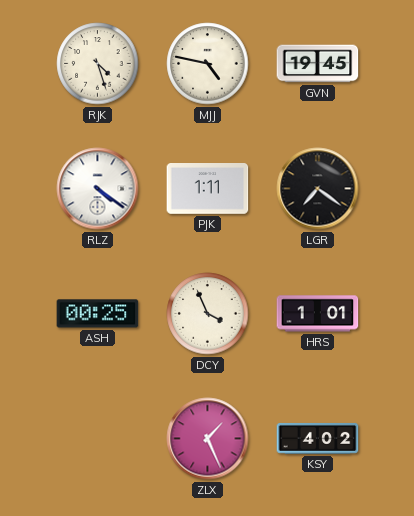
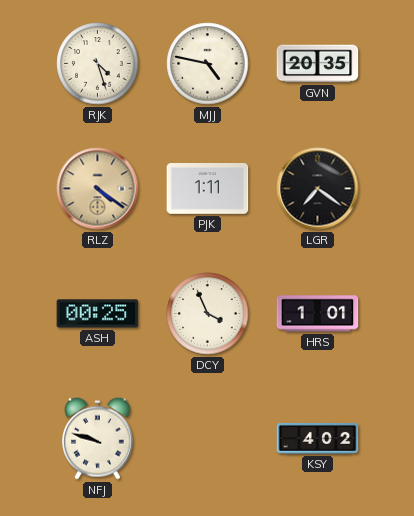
GVN: 19:45 -> 20:35 (318, 64)
RLZ dial: white -> champagne (98, 189)
NFJ: none -> 9:48 (98, 438)
ZLX: 1:26 -> none (208, 439)
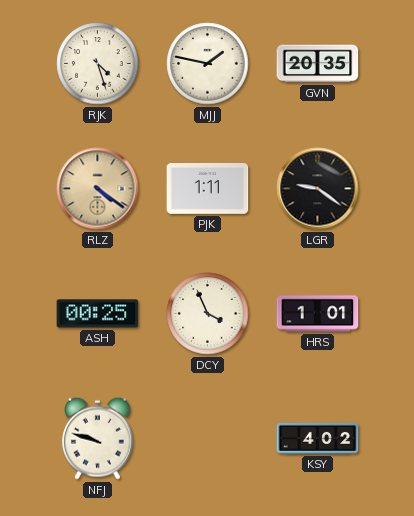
MJJ: 4:47 -> 1:47 (208, 64)
LGR: 7:21 -> 9:21 (318, 189)
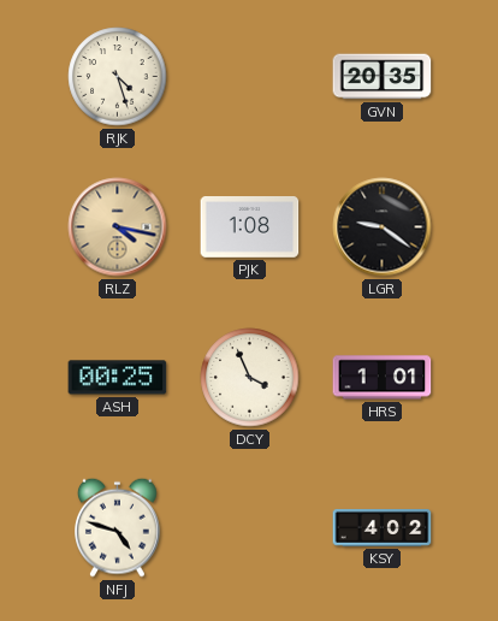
MJJ: 1:47 -> none (208, 64)
RLZ: 4:21 -> 4:17 (118, 227)
PJK: 1:11 -> 1:08 (250, 227)
NFJ: 9:48 -> 4:48 (118, 527)
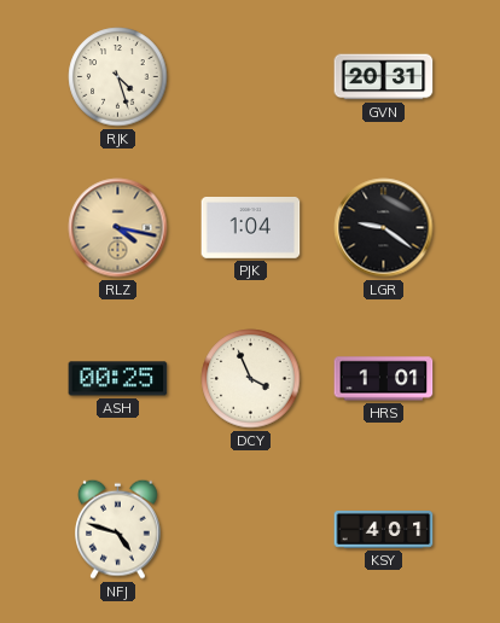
GVN: 20:35 -> 20:31 (384, 77)
PJK: 1:08 -> 1:04 (251, 228)
KSY: 4:02 -> 4:01 (384, 529)
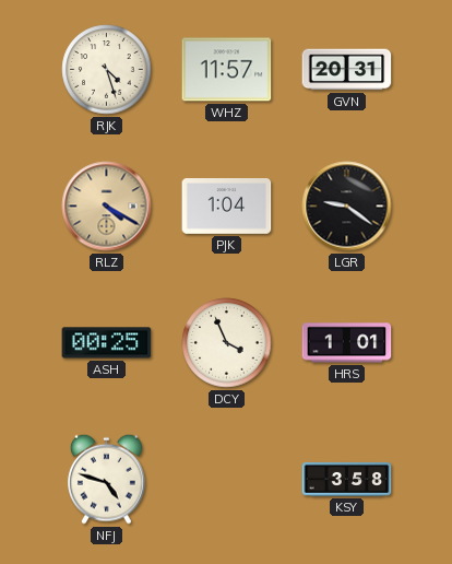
WHZ: none -> 11:57 (227, 70)
RLZ: 4:17 -> 4:20 (107, 207)
KSY: 4:01 -> 3:58 (347, 479)
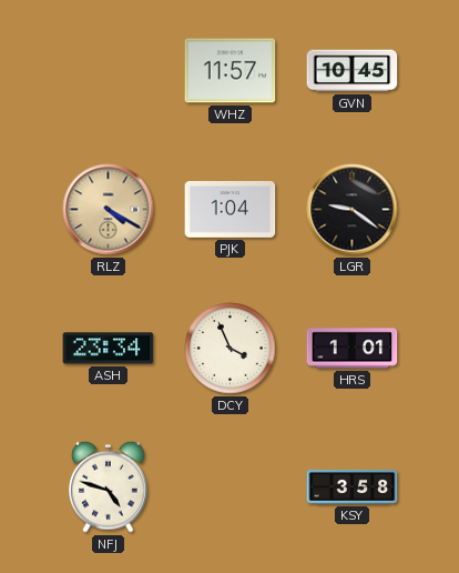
RJK: 4:27 -> none (107, 70)
GVN: 20:31 -> 10:45 (353, 71)
ASH: 00:25 -> 23:34 (109, 349)
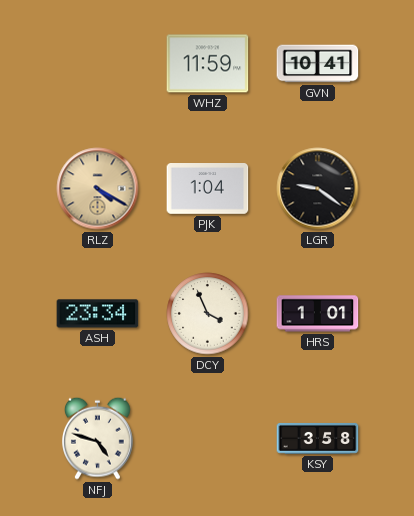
WHZ: 11:57 -> 11:59 (208, 64)
GVN: 10:45 -> 10:41 (318, 64)
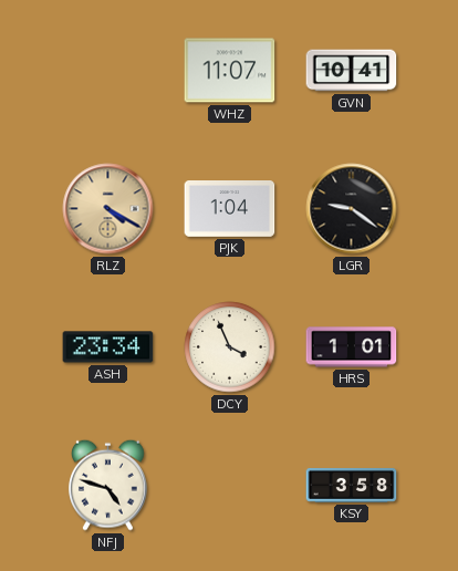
WHZ: 11:59 -> 11:07 (230, 71)
